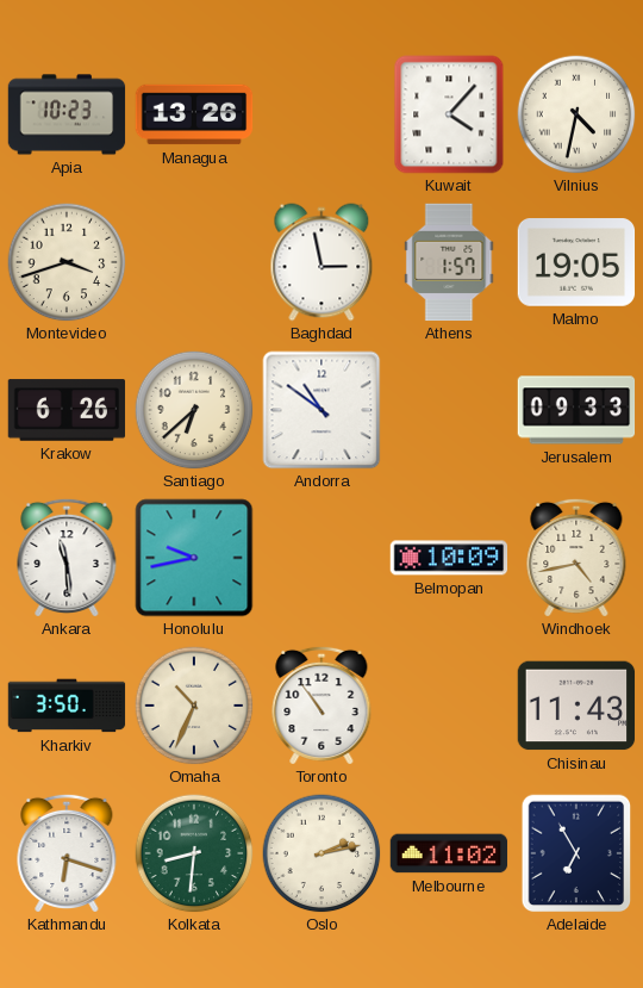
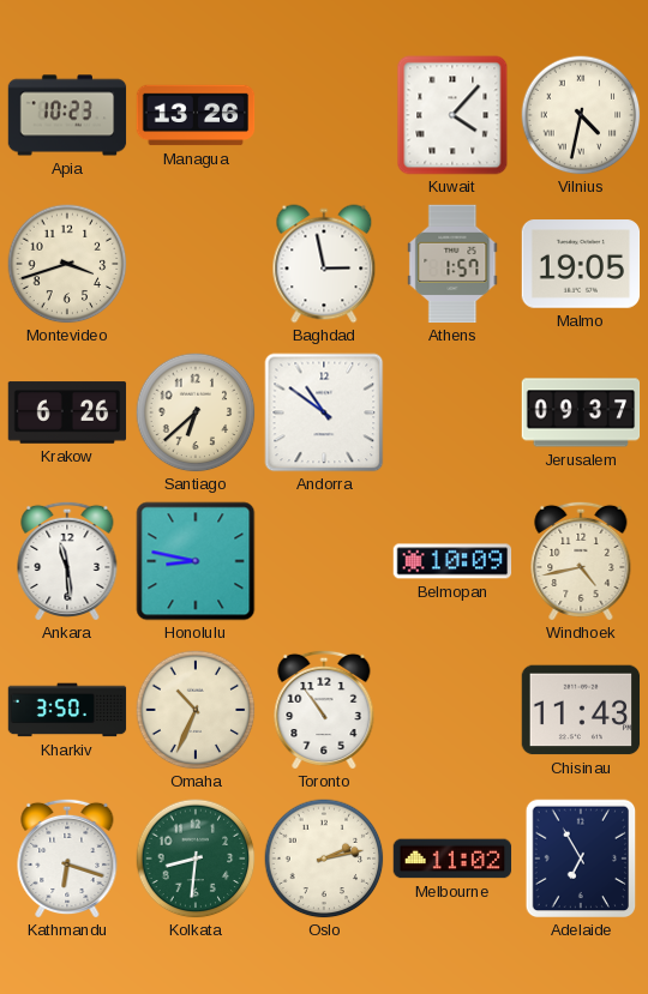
Jerusalem: 09:33 -> 09:37 (581, 412)
Honolulu: 9:43 -> 8:47 (196, 561)
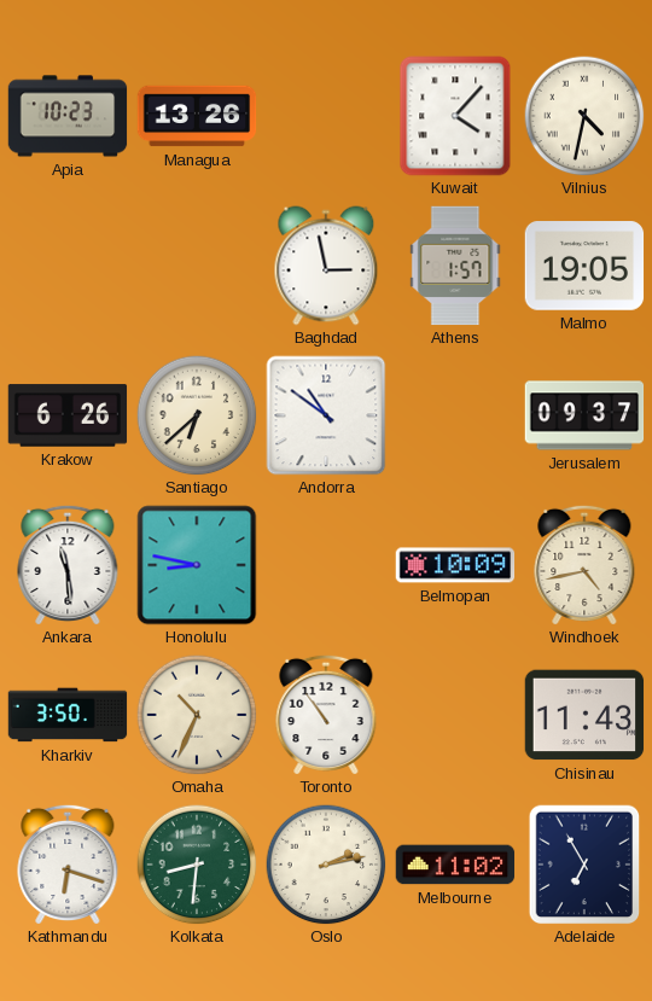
Montevideo: 3:42 -> none (67, 264)
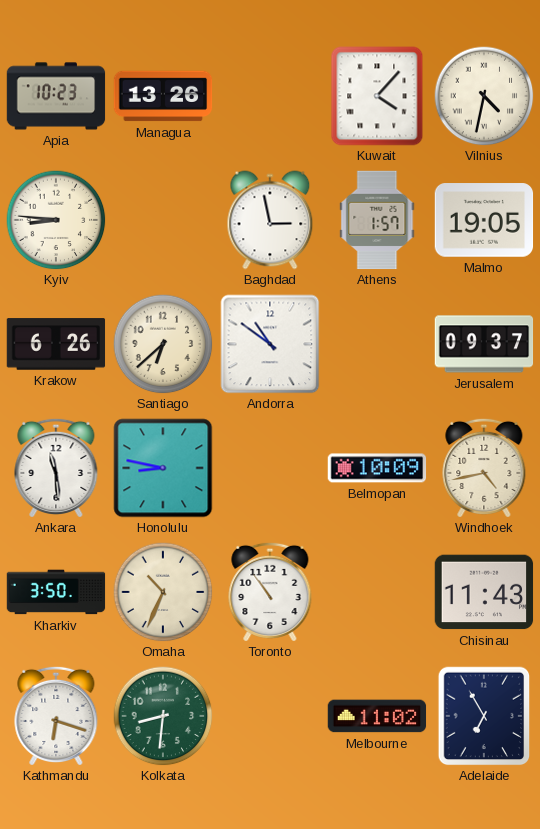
Kyiv: none -> 8:46 (56, 220)
Oslo: 2:13 -> none (326, 865)
